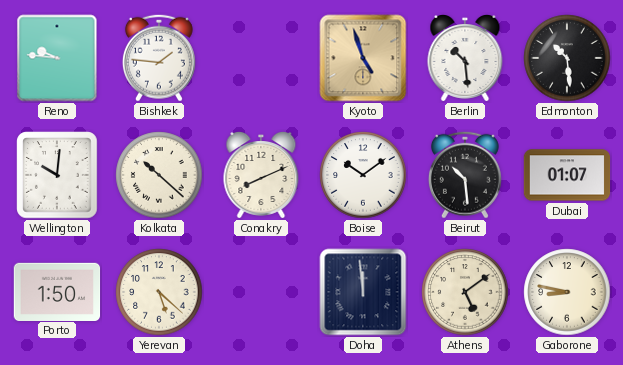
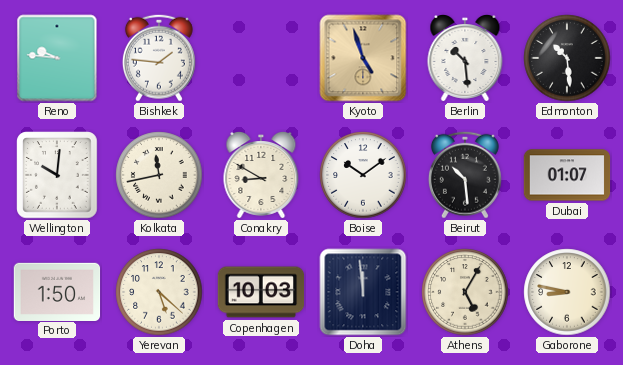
Kolkata: 10:22 -> 11:43 (159, 175)
Conakry: 8:11 -> 8:50 (261, 176)
Copenhagen: none -> 10:03 (261, 292)
Athens: 5:09 -> 5:05 (465, 292)
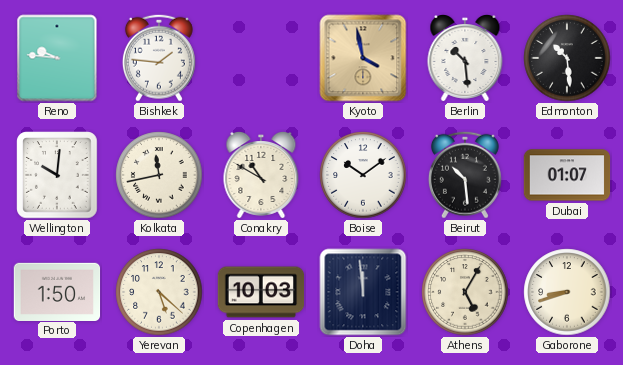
Kyoto: 4:57 -> 3:58 (363, 58)
Conakry: 8:50 -> 10:50 (261, 176)
Gaborone: 8:47 -> 8:42 (567, 292)
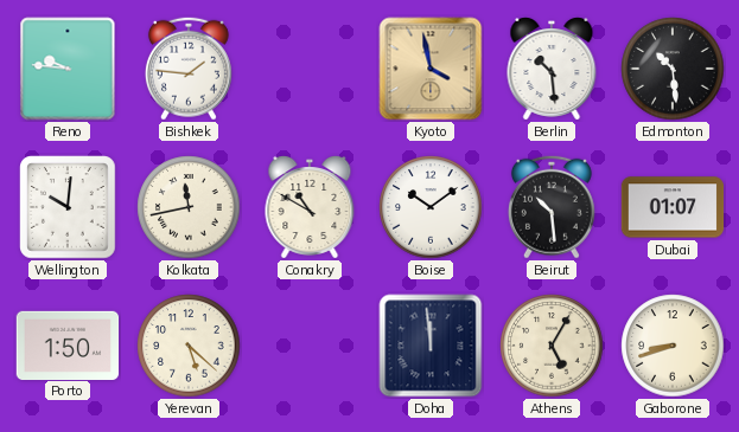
Copenhagen: 10:03 -> none (261, 292)
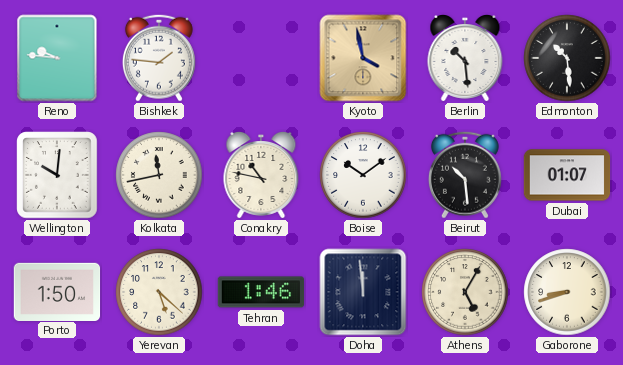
Conakry: 10:50 -> 10:47 (261, 176)
Tehran: none -> 1:46 (261, 292)
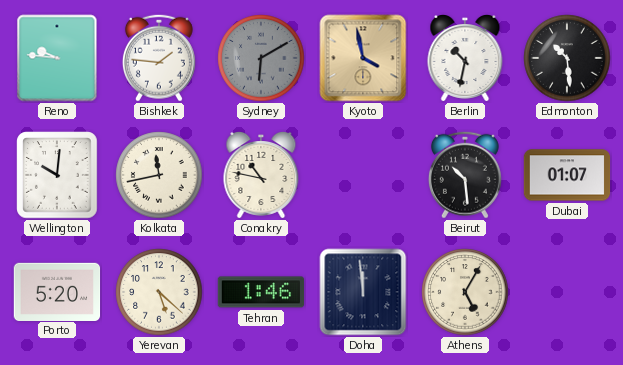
Sydney: none -> 6:10 (261, 58)
Berlin: 10:29 -> 10:32 (465, 59)
Boise: 10:09 -> none (363, 175)
Porto: 1:50 -> 5:20 (57, 291)
Gaborone: 8:42 -> none (567, 292)
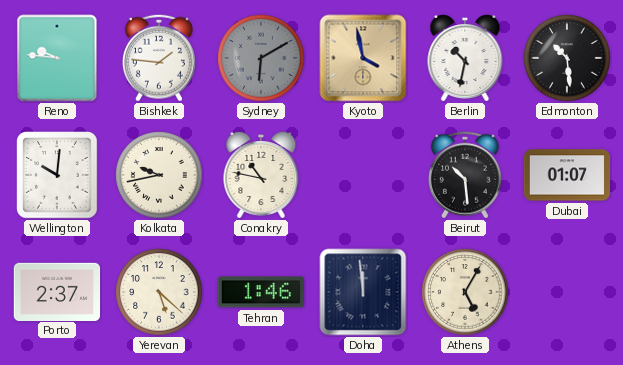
Kolkata: 11:43 -> 9:43 (159, 175)
Porto: 5:20 -> 2:37 (57, 291)
